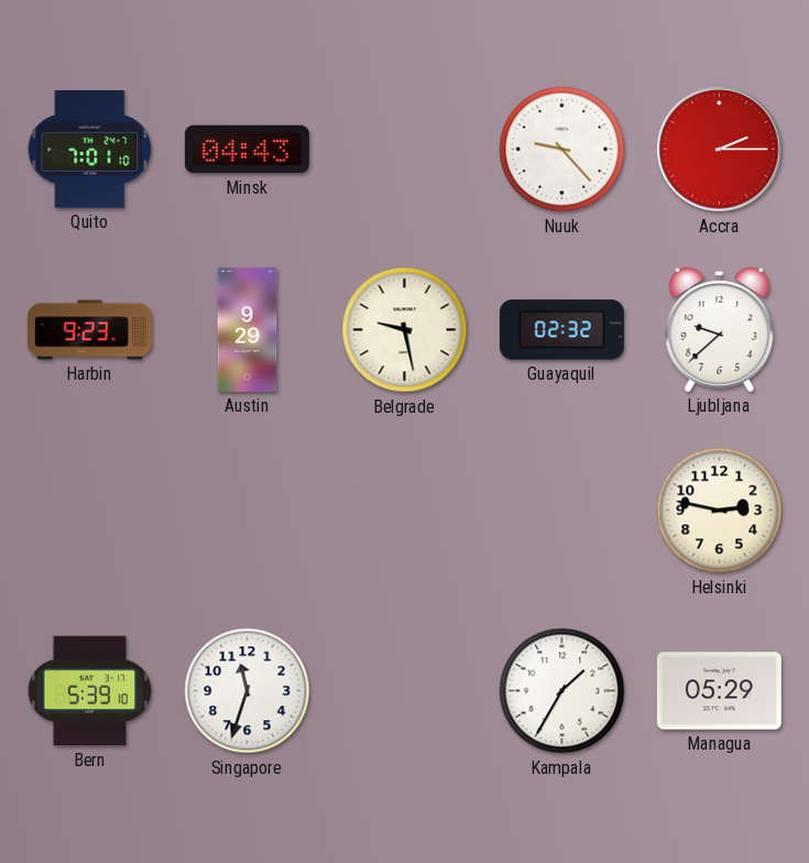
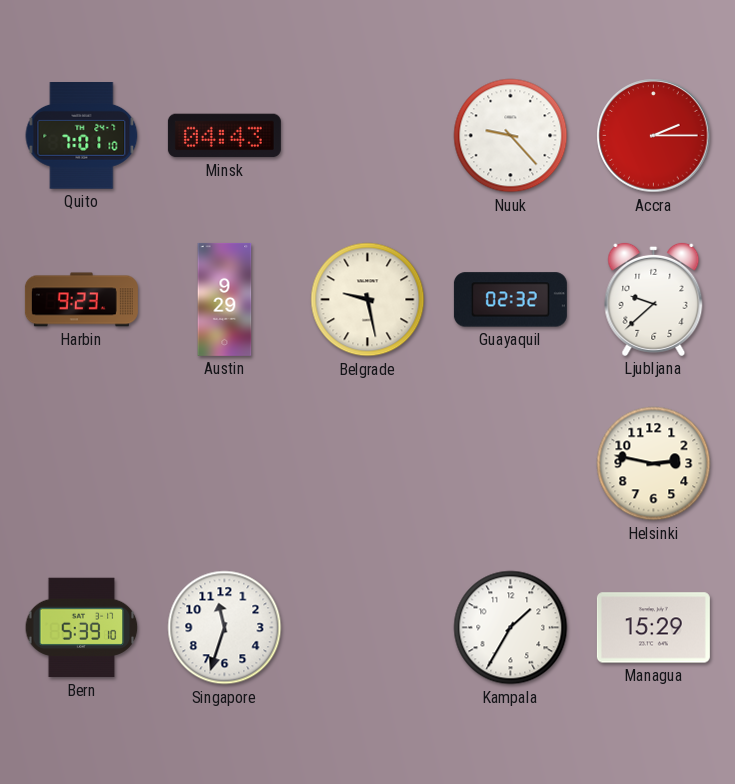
Managua: 05:29 -> 15:29 (653, 628)
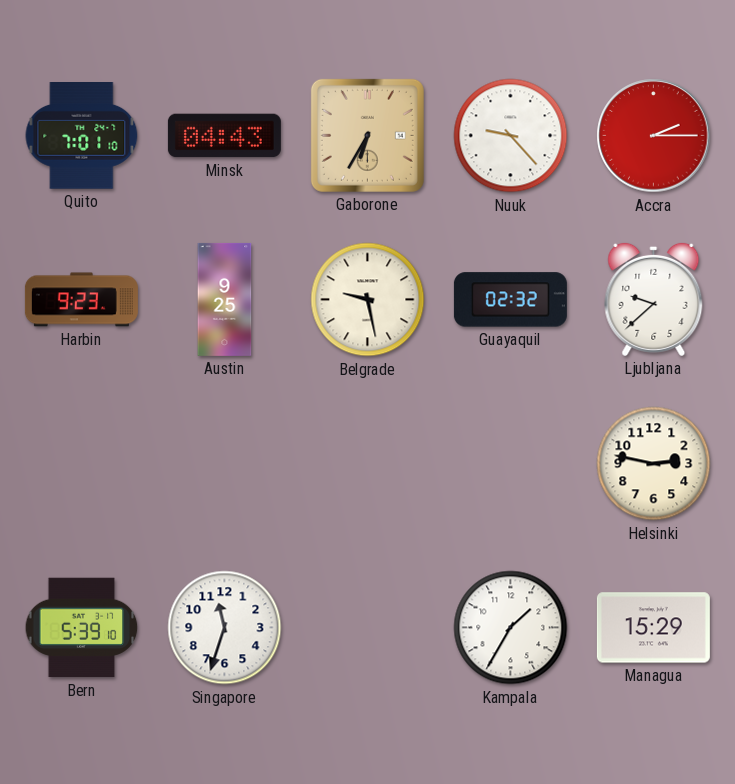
Gaborone: none -> 6:35 (367, 135)
Austin: 9:29 -> 9:25 (225, 299)
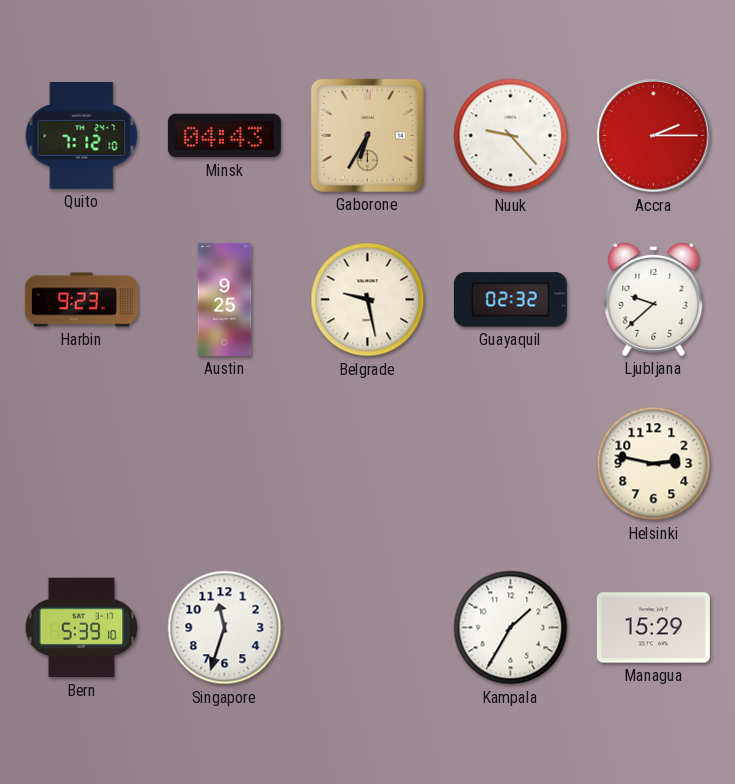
Quito: 7:01 -> 7:12 (82, 136)
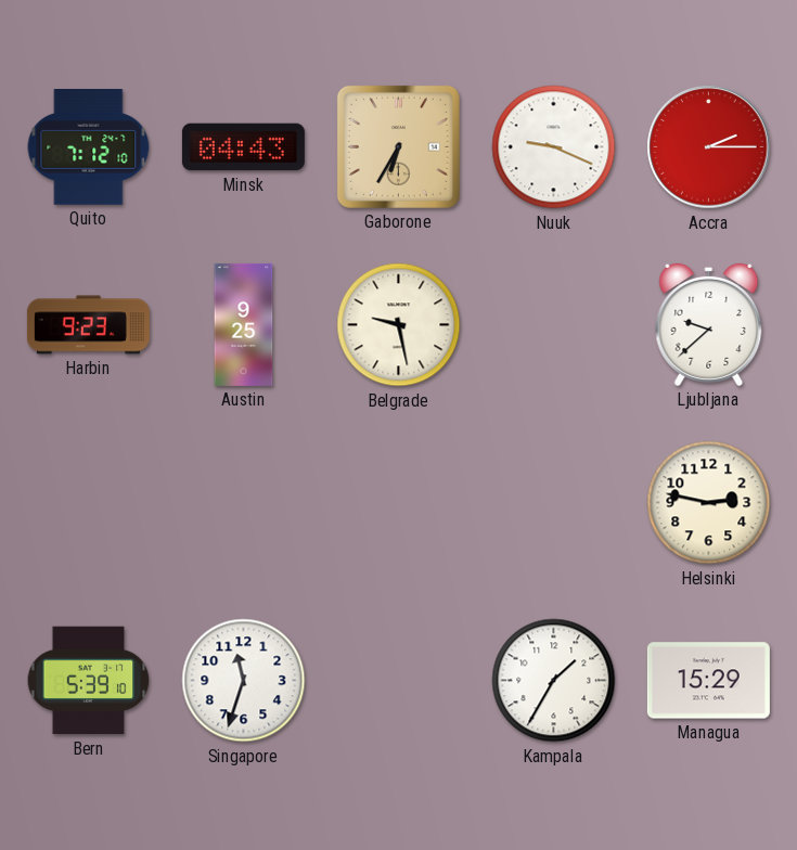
Nuuk: 9:23 -> 9:19 (554, 147)
Guayaquil: 02:32 -> none (510, 300)
